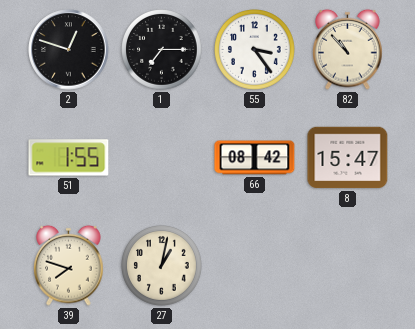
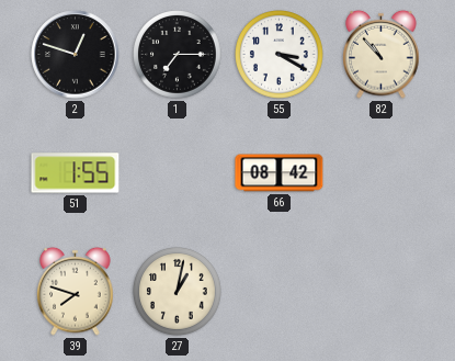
55: 3:24 -> 3:20 (280, 55)
8: 15:47 -> none (348, 158)
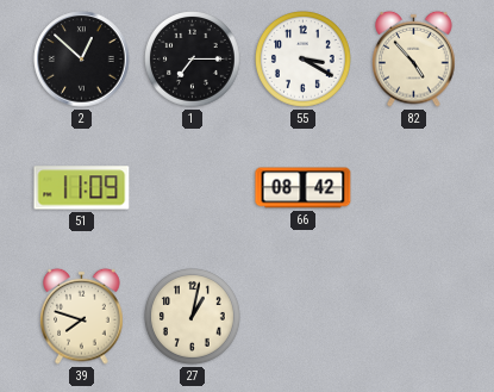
2: 12:48 -> 12:52 (82, 60)
82: 10:53 -> 4:53 (414, 58)
51: 1:55 -> 11:09 (82, 188)
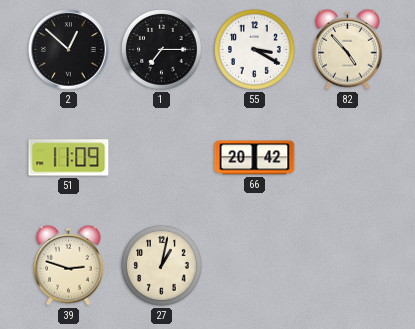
66: 08:42 -> 20:42 (255, 158)
39: 7:48 -> 2:48 (69, 265)
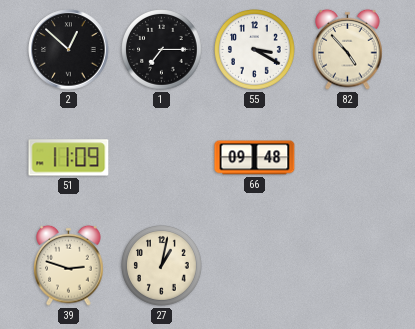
66: 20:42 -> 09:48 (255, 158)
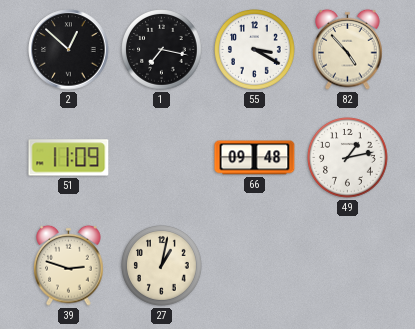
1: 7:15 -> 7:17 (162, 50)
49: none -> 1:13 (348, 158)
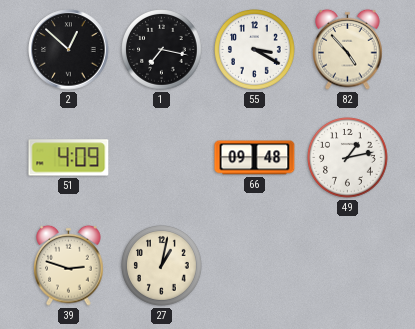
51: 11:09 -> 4:09 (69, 158)
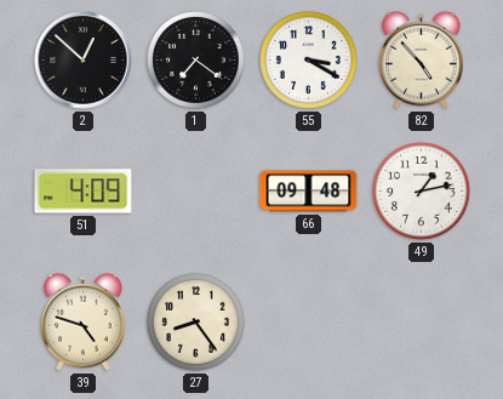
1: 7:17 -> 7:21 (196, 61)
39: 2:48 -> 4:48 (84, 321)
27: 1:02 -> 8:24 (196, 323)
